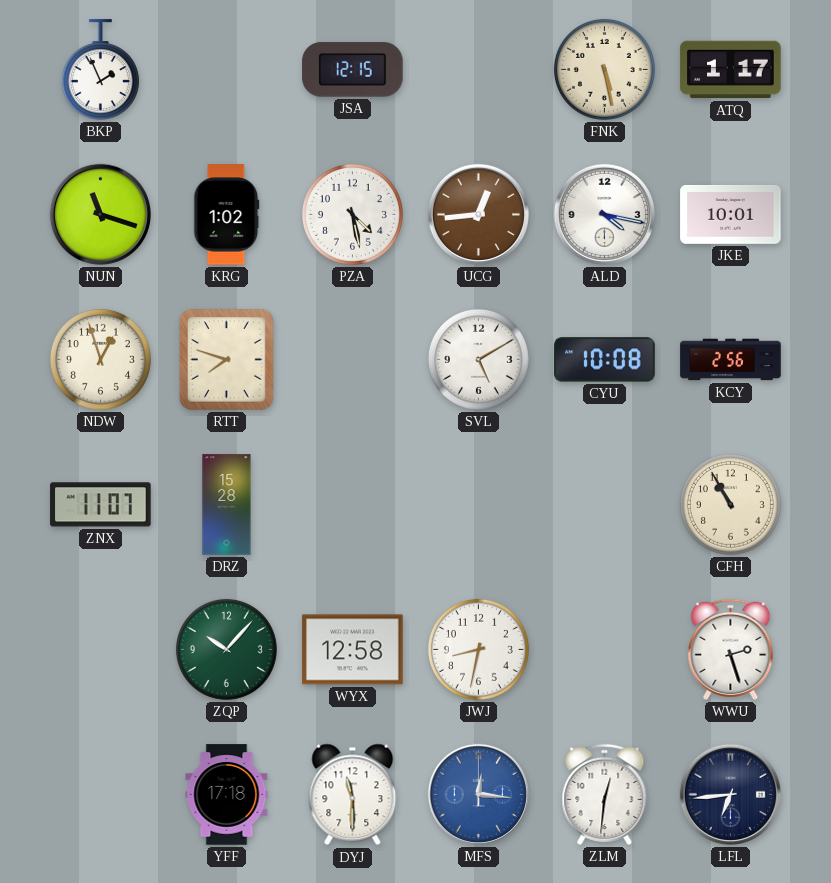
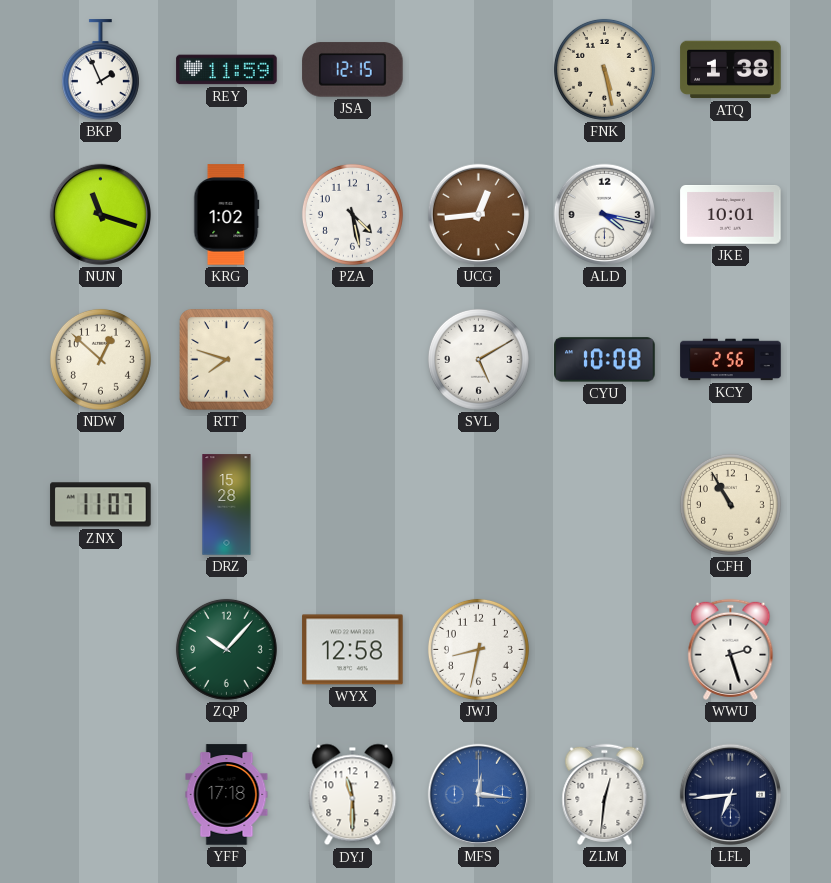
REY: none -> 11:59 (227, 70)
ATQ: 1:17 -> 1:38 (731, 70)
NDW: 12:57 -> 12:52 (100, 359)
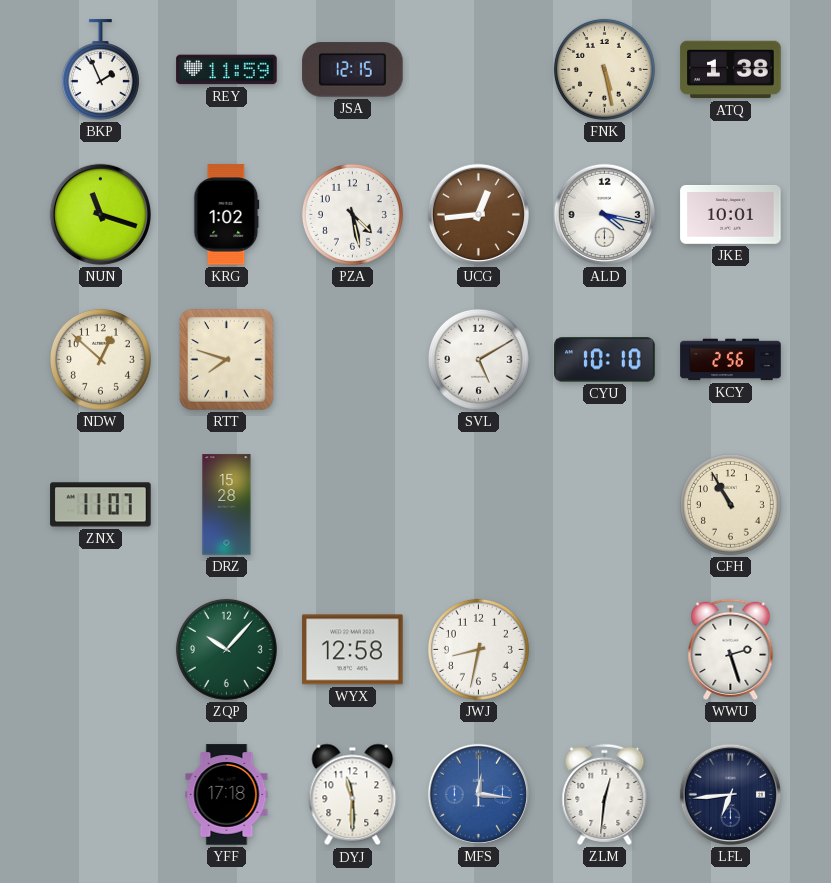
CYU: 10:08 -> 10:10 (605, 360)
